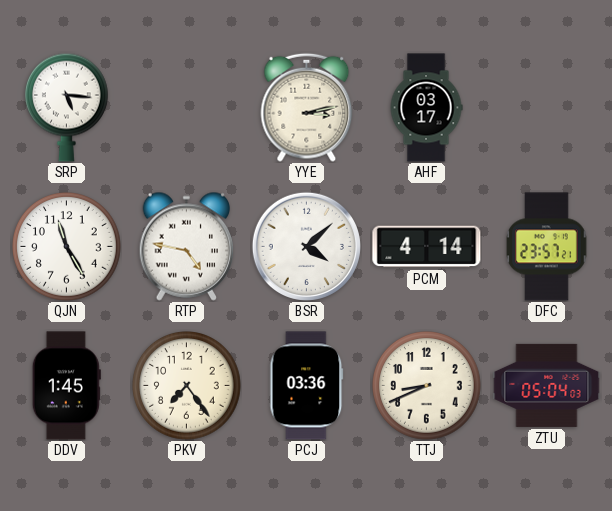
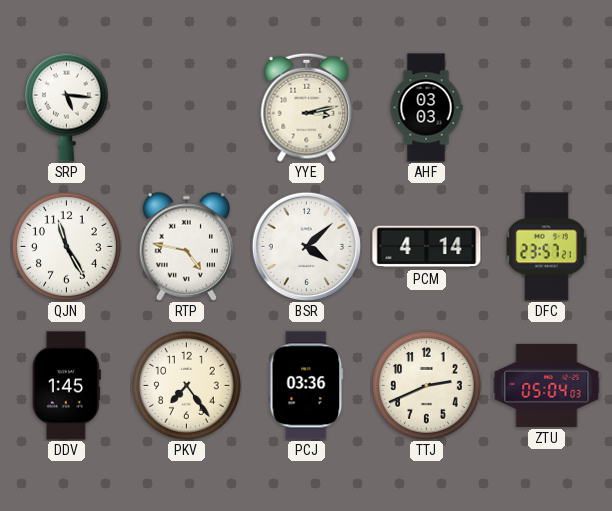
AHF: 03:17 -> 03:03 (426, 108)
TTJ: 8:41 -> 2:41 (427, 386)
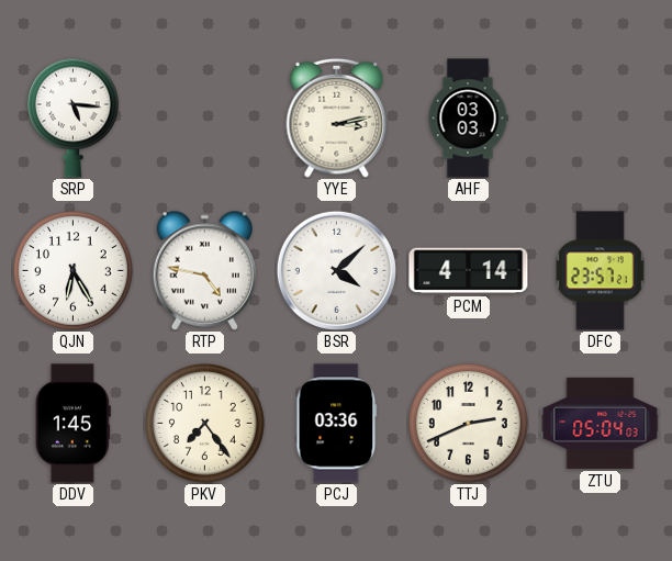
QJN: 11:25 -> 6:25 (74, 271)
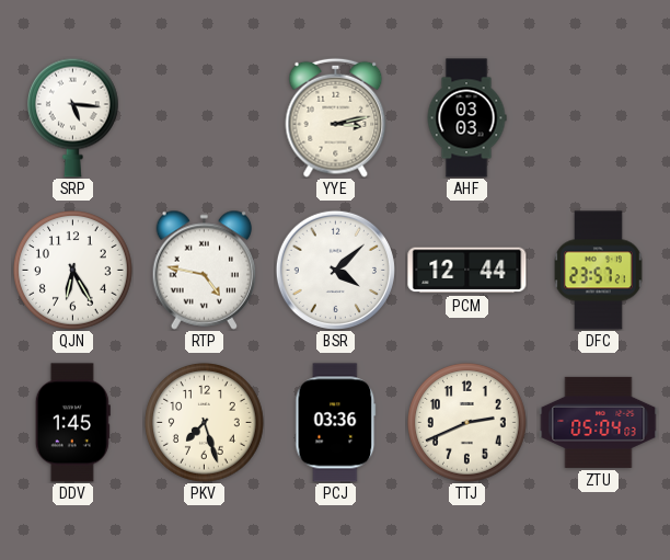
PCM: 4:14 -> 12:44 (467, 271)
PKV: 7:24 -> 7:27 (205, 423)
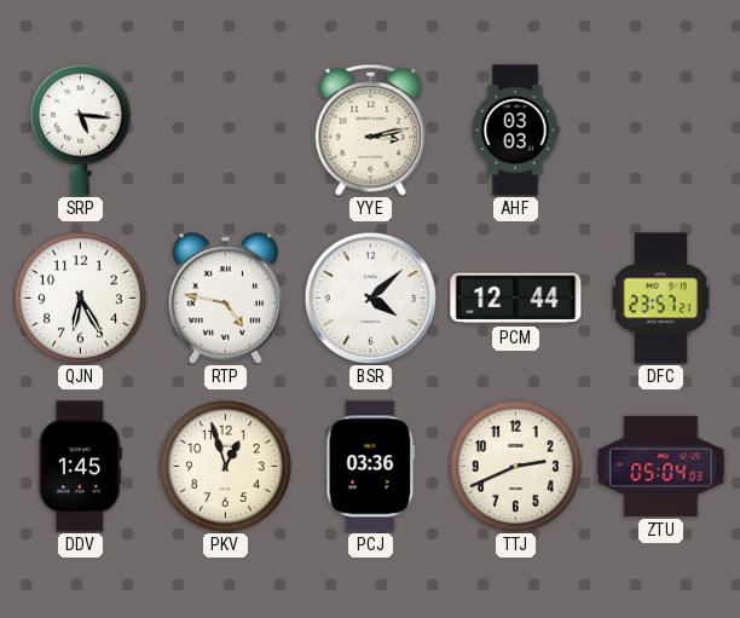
PKV: 7:27 -> 12:57 (226, 467)
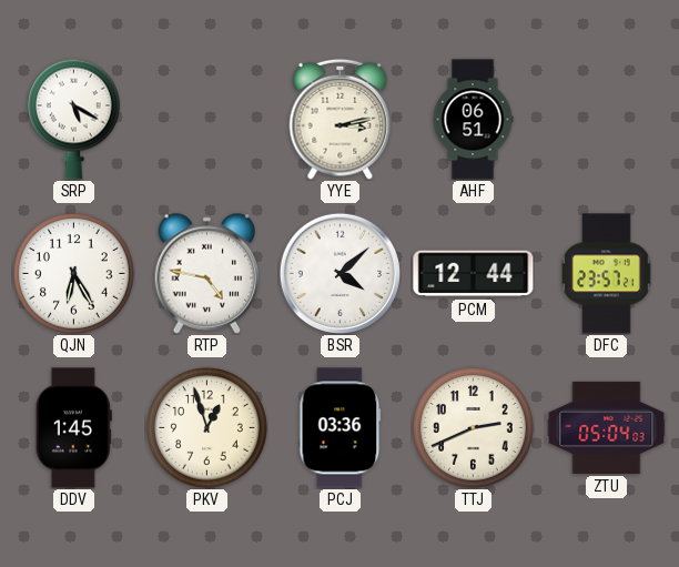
SRP: 5:16 -> 5:20 (73, 119)
AHF: 03:03 -> 06:51 (473, 120)
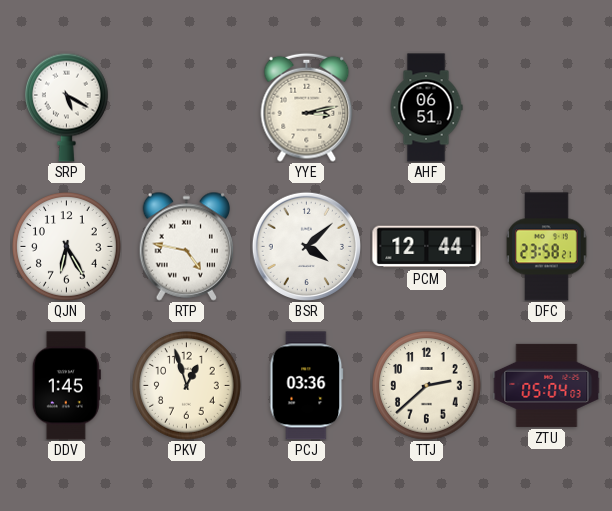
DFC: 23:57 -> 23:58 (547, 247)
TTJ: 2:41 -> 2:38 (427, 386)
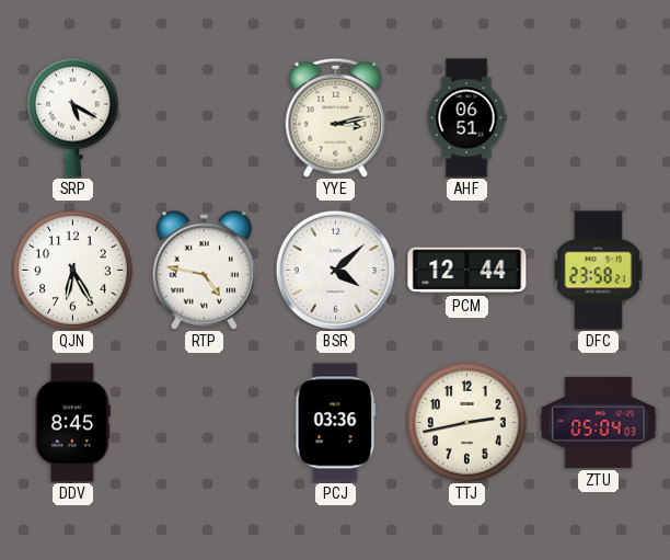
DDV: 1:45 -> 8:45 (72, 423)
PKV: 12:57 -> none (187, 386)
TTJ: 2:38 -> 2:43 (467, 423)
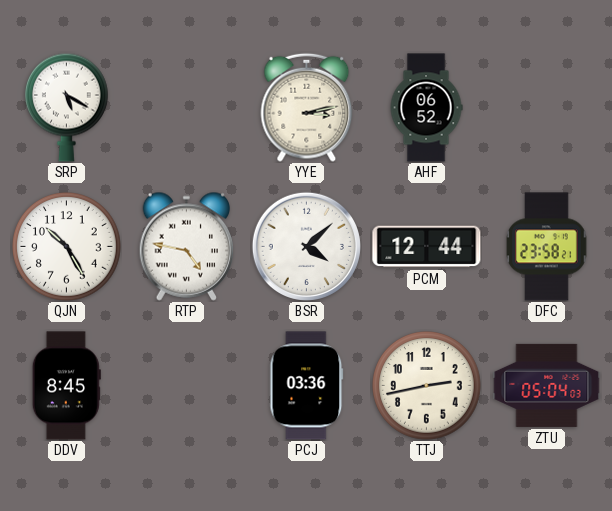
AHF: 06:51 -> 06:52 (426, 108)
QJN: 6:25 -> 10:25 (67, 247)
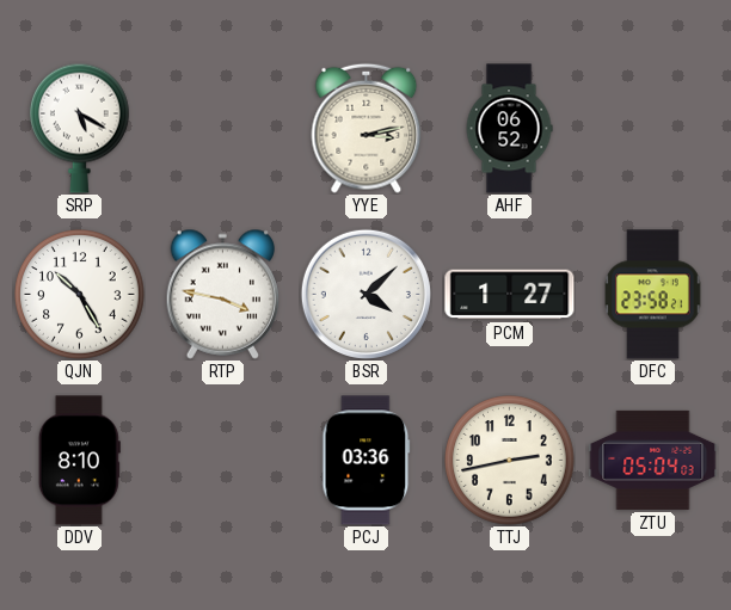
RTP: 4:47 -> 3:47 (223, 294)
PCM: 12:44 -> 1:27 (510, 295)
DDV: 8:45 -> 8:10 (79, 461)
